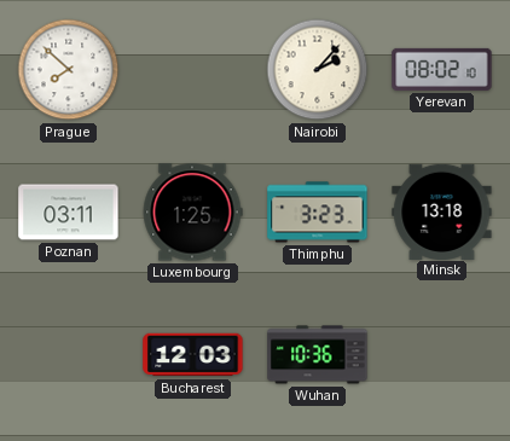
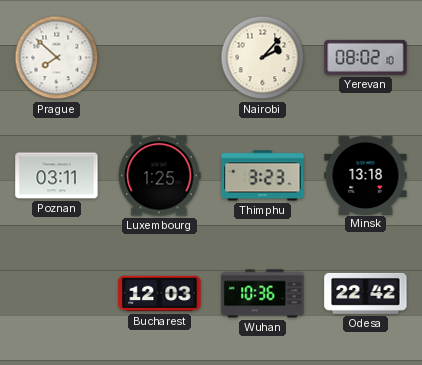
Odesa: none -> 22:42 (366, 293)
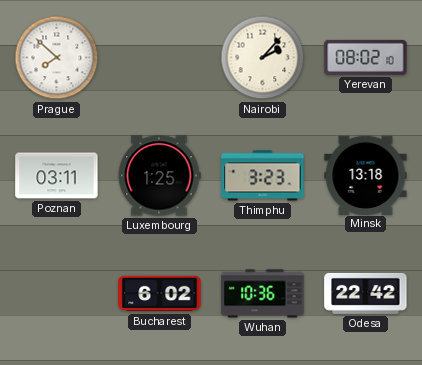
Bucharest: 12:03 -> 6:02 (160, 294)
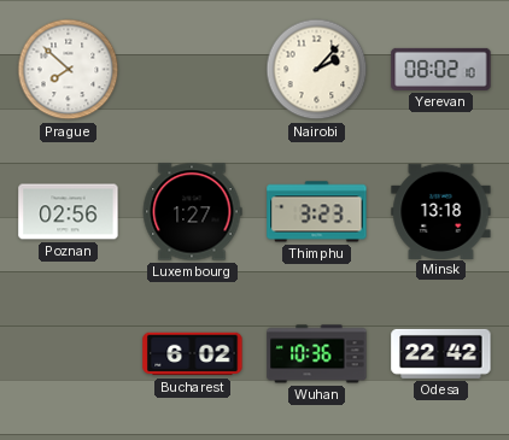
Poznan: 03:11 -> 02:56 (69, 212)
Luxembourg: 1:25 -> 1:27 (192, 212)
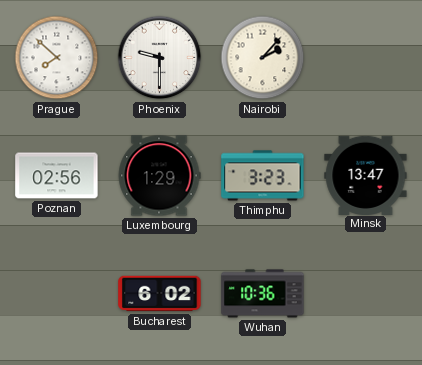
Phoenix: none -> 9:30 (160, 58)
Yerevan: 08:02 -> none (441, 69)
Luxembourg: 1:27 -> 1:29 (159, 176)
Minsk: 13:18 -> 13:47 (366, 175)
Odesa: 22:42 -> none (441, 353)
